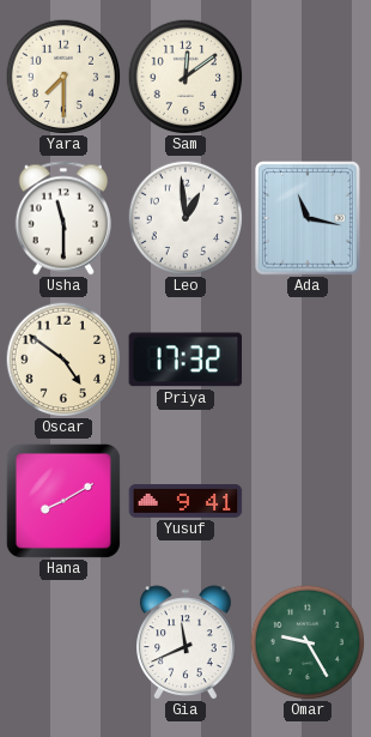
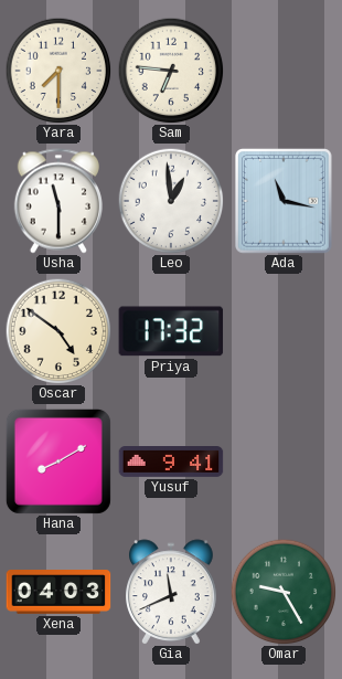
Sam: 12:09 -> 6:46 (171, 71)
Xena: none -> 04:03 (58, 593)
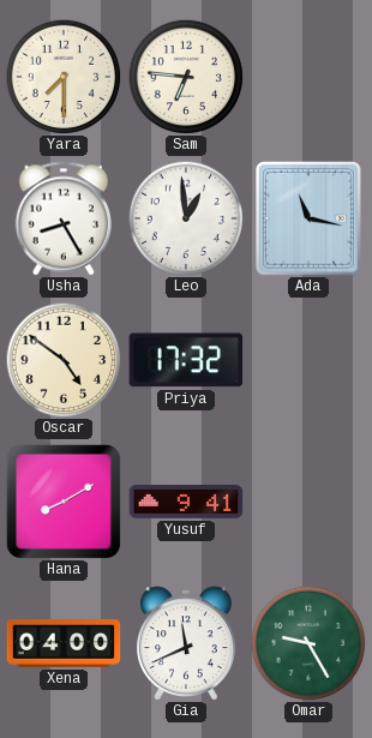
Usha: 11:30 -> 8:25 (64, 218)
Xena: 04:03 -> 04:00 (64, 644)
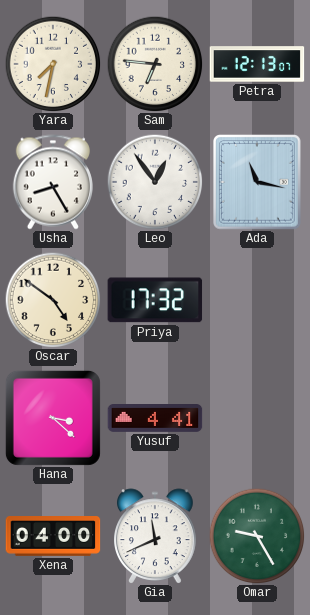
Yara: 7:30 -> 7:32 (53, 64)
Petra: none -> 12:13 (257, 64)
Leo: 12:59 -> 12:54 (155, 182)
Hana: 8:10 -> 3:22 (53, 418)
Yusuf: 9:41 -> 4:41 (155, 419)
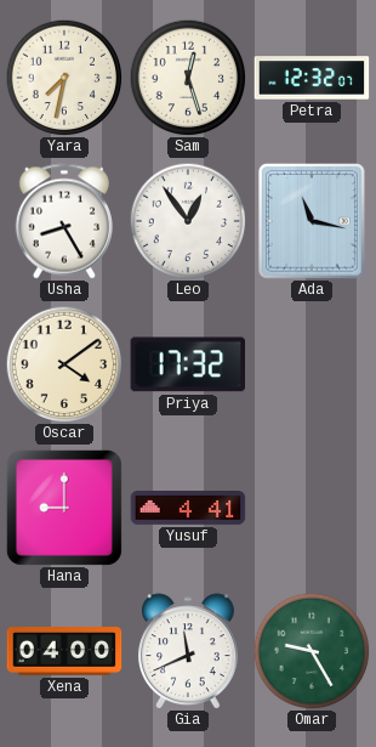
Sam: 6:46 -> 12:27 (188, 78)
Petra: 12:13 -> 12:32 (312, 78)
Oscar: 4:51 -> 4:09 (64, 364)
Hana: 3:22 -> 9:00 (64, 508)
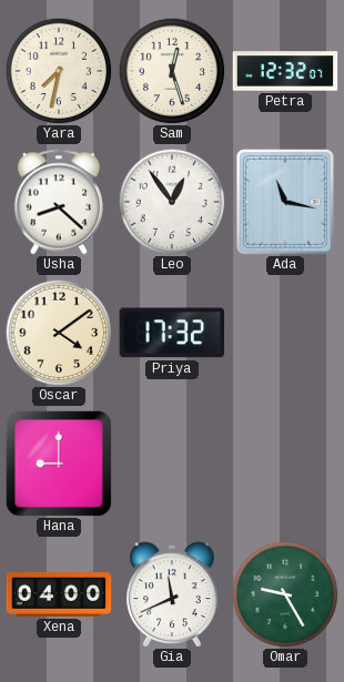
Usha: 8:25 -> 8:22 (59, 202)
Yusuf: 4:41 -> none (188, 509)
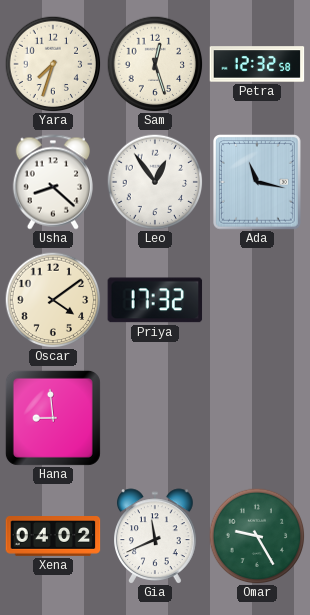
Yara: 7:32 -> 7:33 (53, 64)
Petra: 12:32:07 -> 12:32:58 (257, 64)
Hana: 9:00 -> 8:59 (53, 418)
Xena: 04:00 -> 04:02 (53, 537)
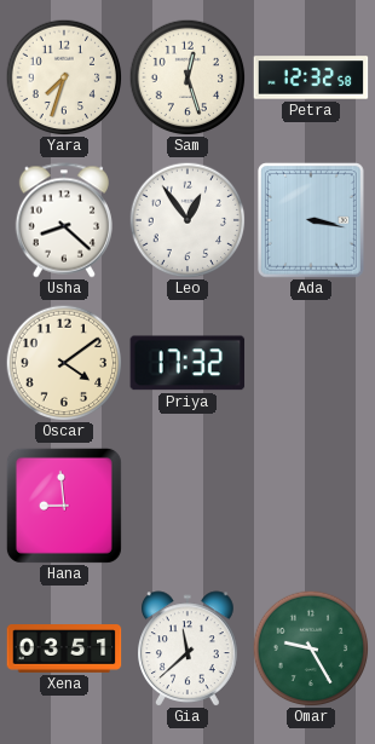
Ada: 11:17 -> 3:17 (312, 220)
Xena: 04:02 -> 03:51 (64, 650)
Gia: 11:41 -> 11:38 (189, 648)
